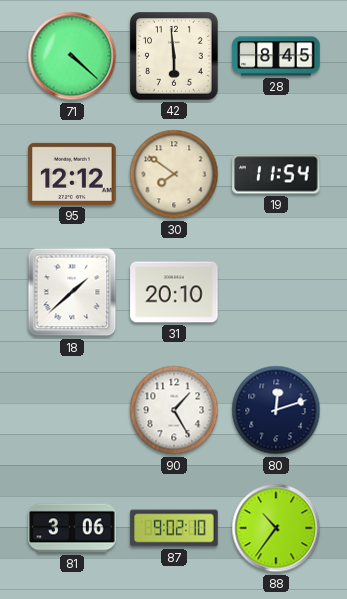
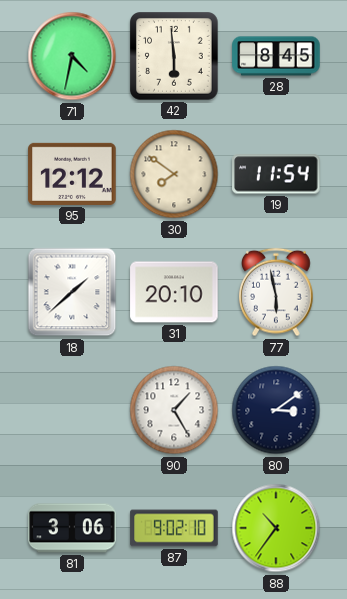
71: 4:22 -> 4:32 (72, 56)
77: none -> 5:58 (277, 292)
80: 12:12 -> 3:09 (276, 410)
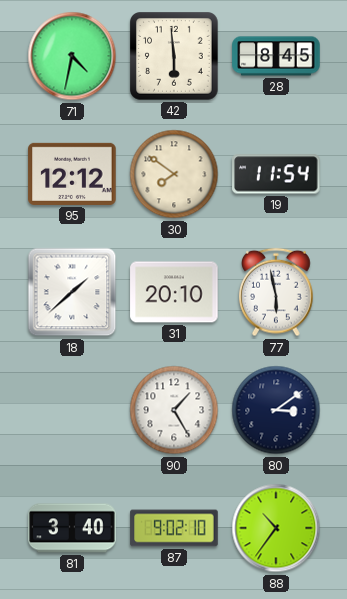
81: 3:06 -> 3:40 (72, 528)
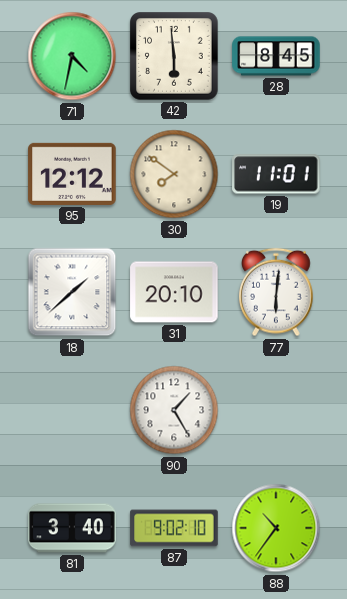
19: 11:54 -> 11:01 (276, 174)
77: 5:58 -> 6:01 (277, 292)
80: 3:09 -> none (276, 410)
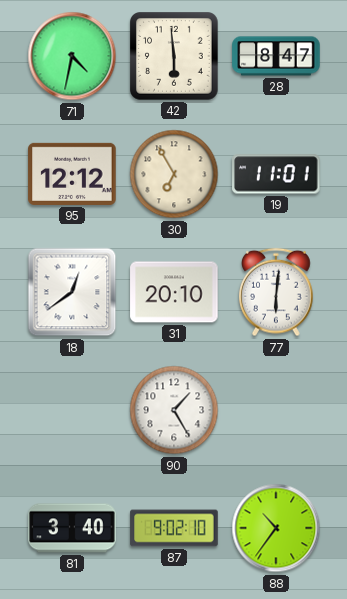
28: 8:45 -> 8:47 (276, 56)
30: 7:51 -> 6:55 (174, 174)
18: 1:38 -> 12:39 (72, 292)
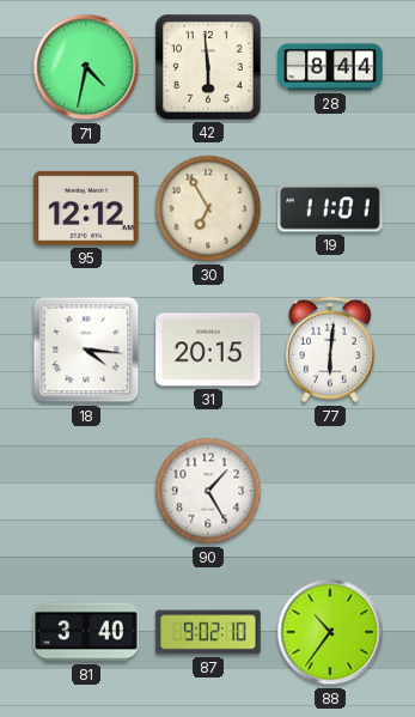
28: 8:47 -> 8:44 (330, 67)
18: 12:39 -> 4:16 (86, 350)
31: 20:10 -> 20:15 (208, 350)
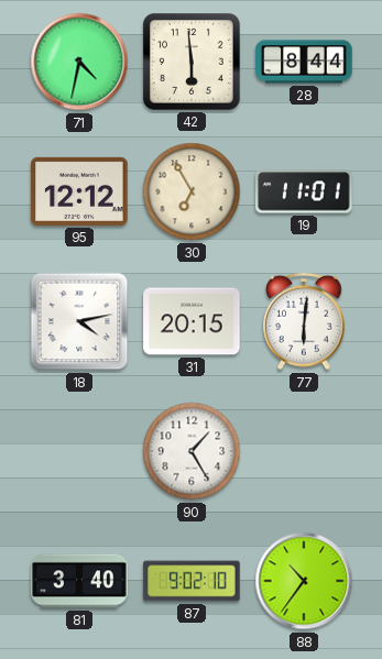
18: 4:16 -> 4:13 (79, 321)
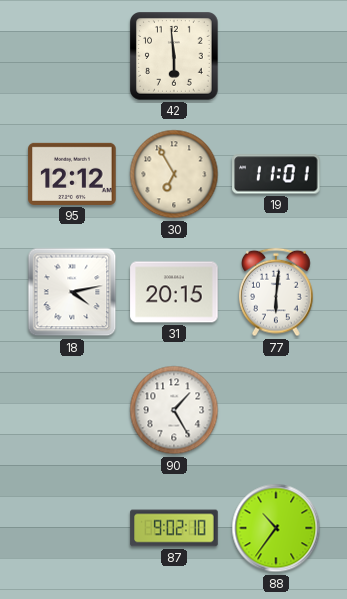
71: 4:32 -> none (79, 62)
28: 8:44 -> none (304, 62)
81: 3:40 -> none (79, 581)
